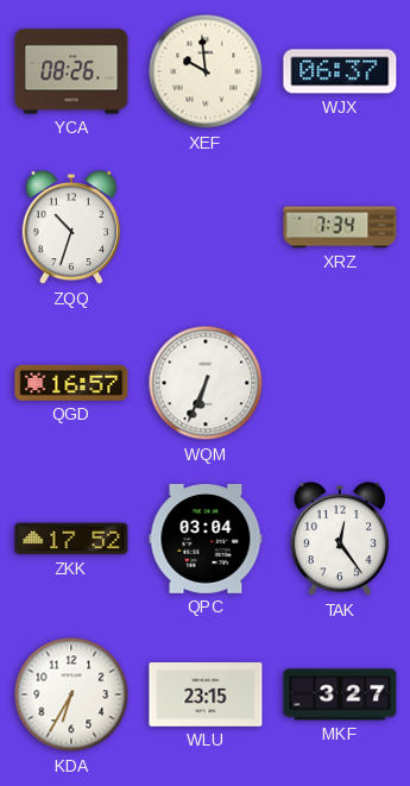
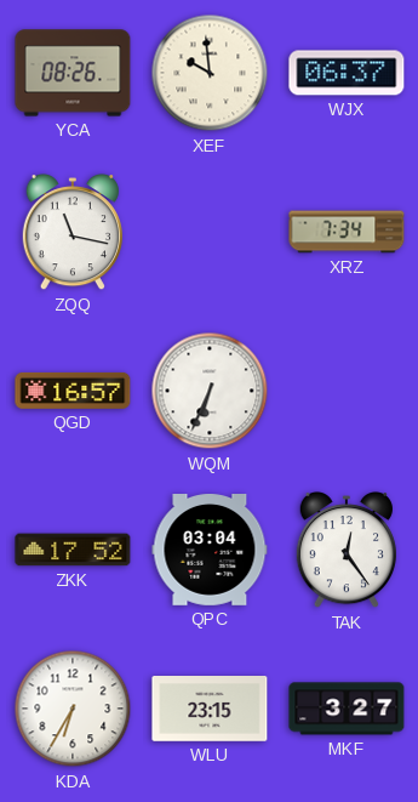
ZQQ: 10:33 -> 11:17 (71, 233)
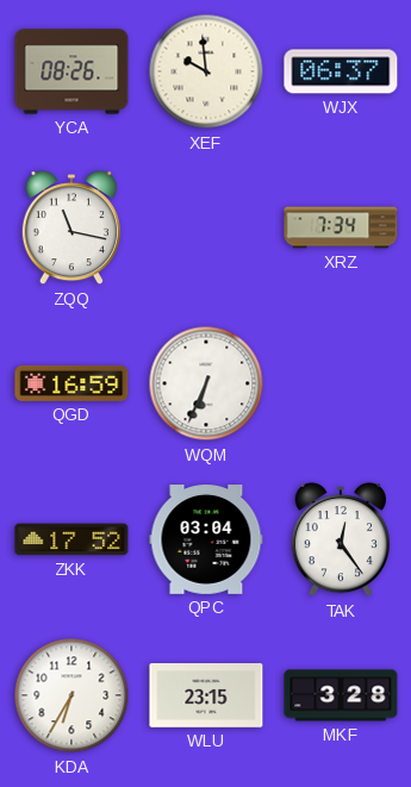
QGD: 16:57 -> 16:59 (71, 383)
MKF: 3:27 -> 3:28 (341, 695)
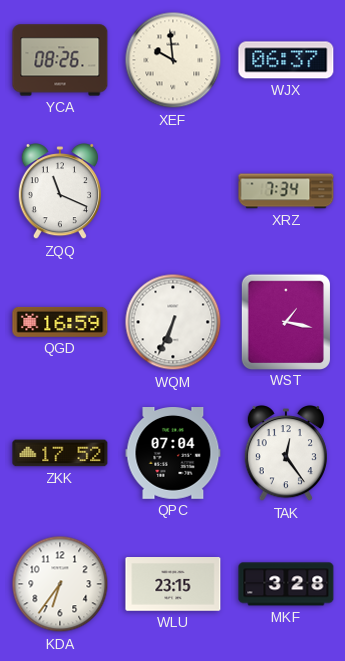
ZQQ: 11:17 -> 11:19 (59, 192)
WST: none -> 1:17 (285, 321)
QPC: 03:04 -> 07:04 (173, 454)
KDA: 6:35 -> 6:36 (60, 584)
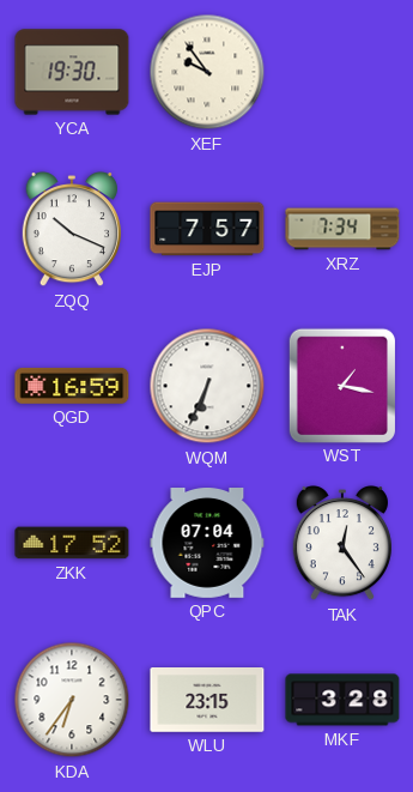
YCA: 08:26 -> 19:30 (72, 72)
XEF: 9:59 -> 9:54 (207, 72)
WJX: 06:37 -> none (286, 60)
ZQQ: 11:19 -> 10:19 (71, 230)
EJP: none -> 7:57 (207, 229)
